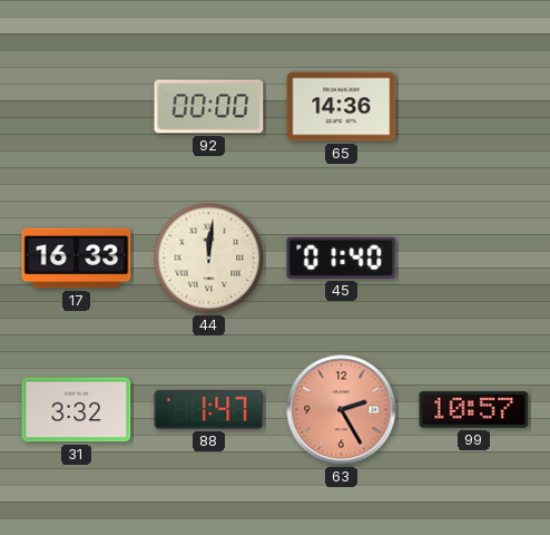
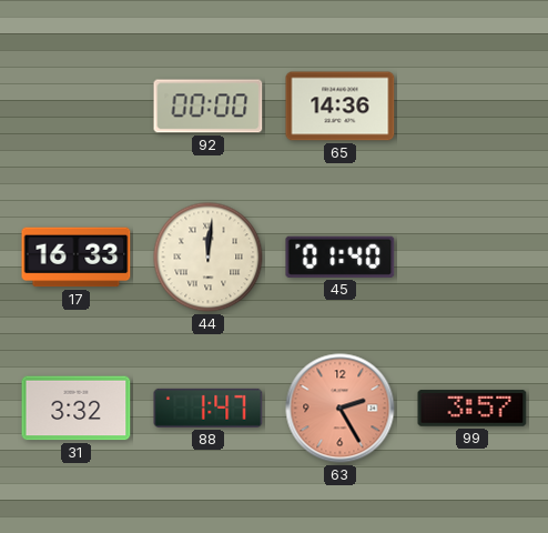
99: 10:57 -> 3:57 (473, 409)
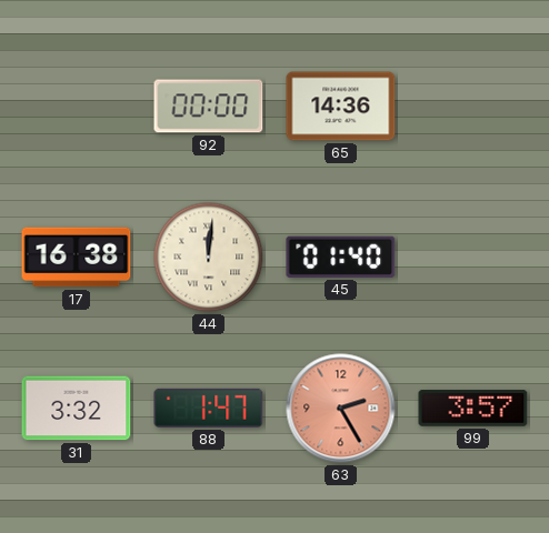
17: 16:33 -> 16:38 (77, 258)
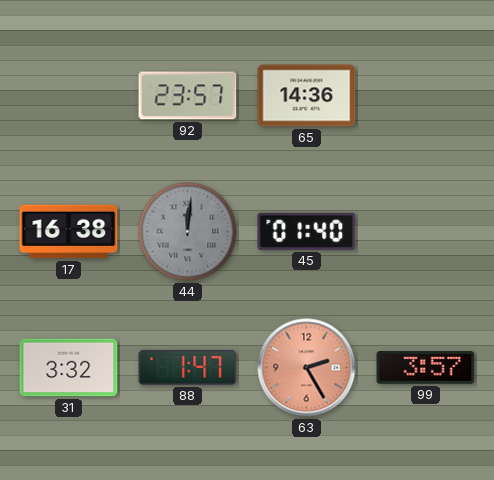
92: 00:00 -> 23:57 (188, 96)
44 dial: cream -> grey (188, 232)
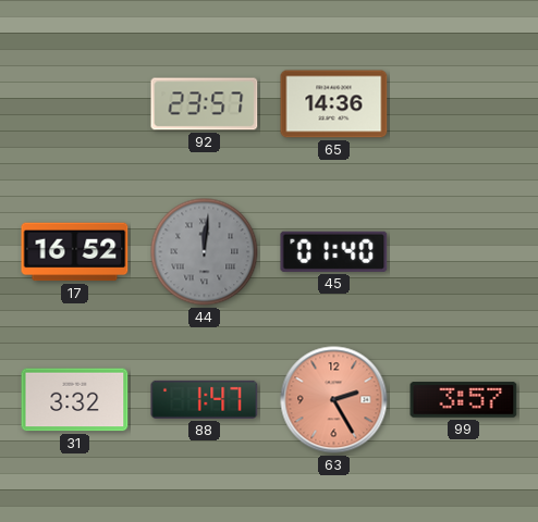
17: 16:38 -> 16:52 (75, 252)
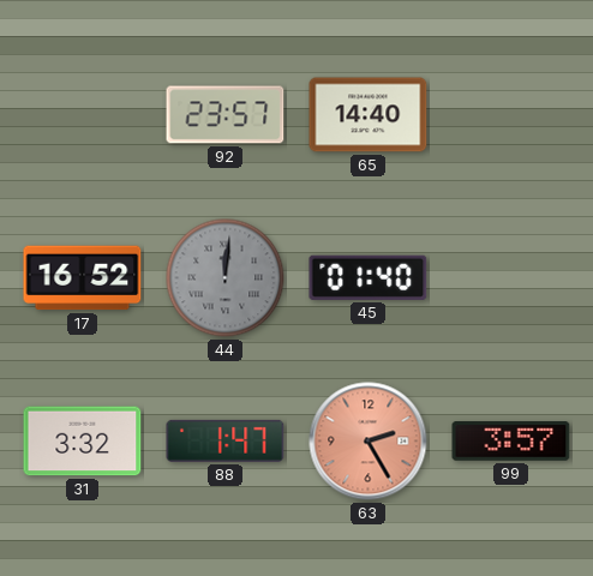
65: 14:36 -> 14:40 (369, 115)
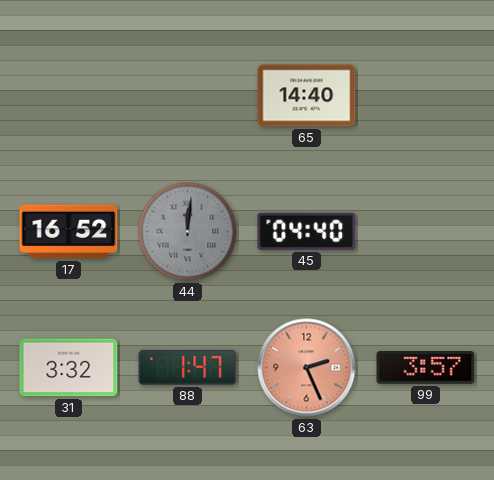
92: 23:57 -> none (226, 115)
45: 01:40 -> 04:40 (307, 231)
63: 2:25 -> 2:26 (307, 368)
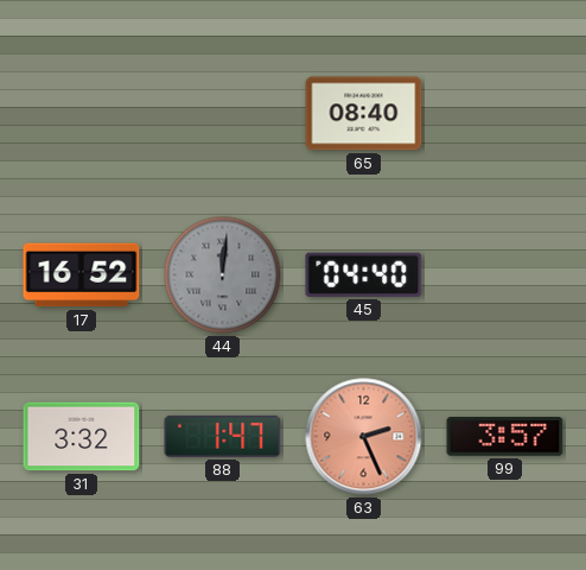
65: 14:40 -> 08:40 (364, 114)
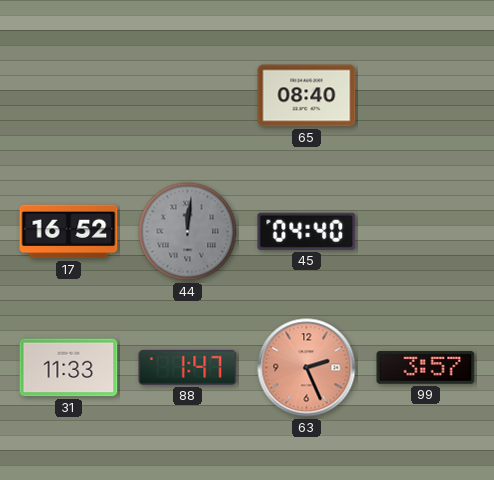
31: 3:32 -> 11:33 (69, 368)
